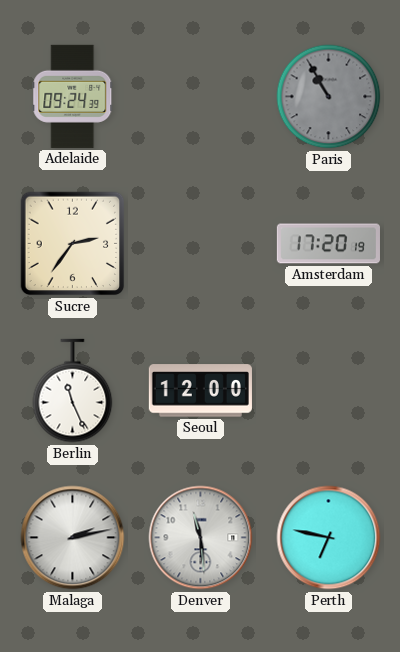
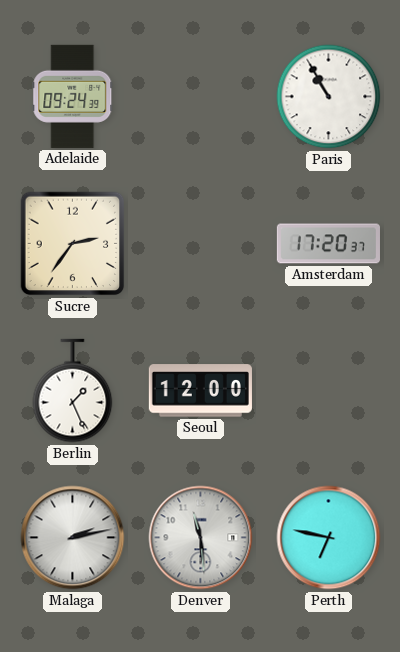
Paris dial: grey -> white (329, 97)
Amsterdam: 17:20:19 -> 17:20:37 (328, 244)
Berlin: 11:26 -> 1:26 (73, 391)
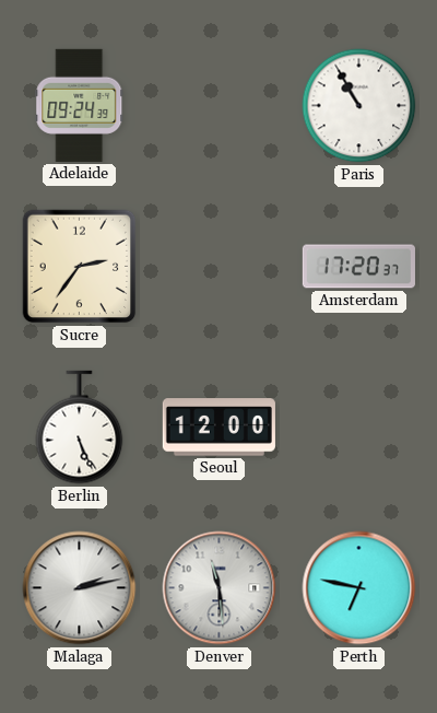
Berlin: 1:26 -> 5:26 (80, 428)
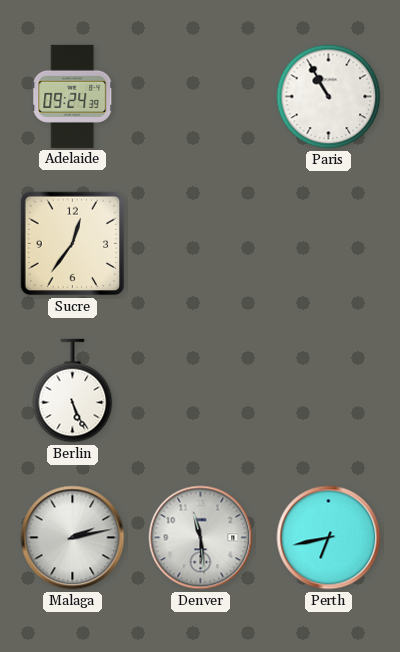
Sucre: 2:36 -> 12:36 (73, 244)
Amsterdam: 17:20 -> none (358, 267)
Seoul: 12:00 -> none (218, 428)
Perth: 6:47 -> 6:43 (329, 538)
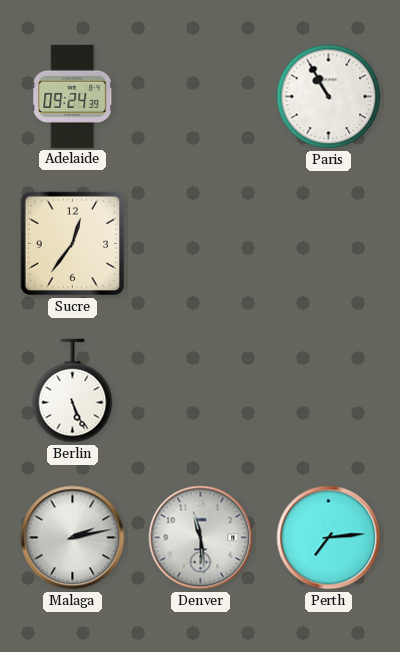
Perth: 6:43 -> 7:14 (329, 538)
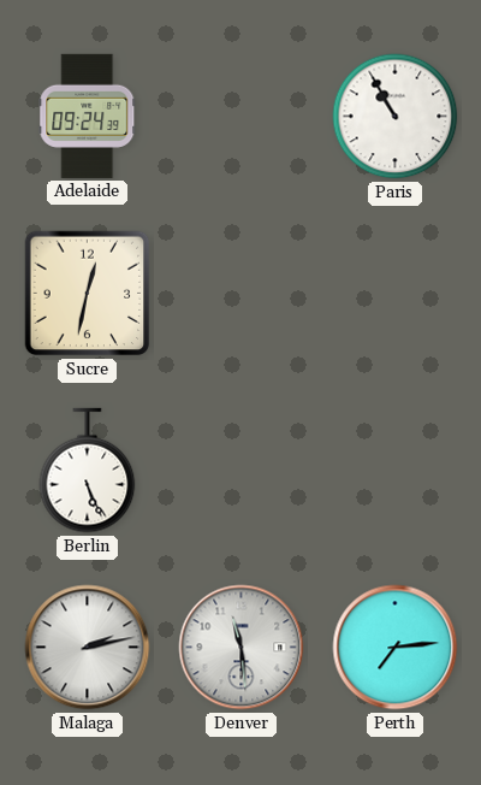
Sucre: 12:36 -> 12:32 (88, 294)
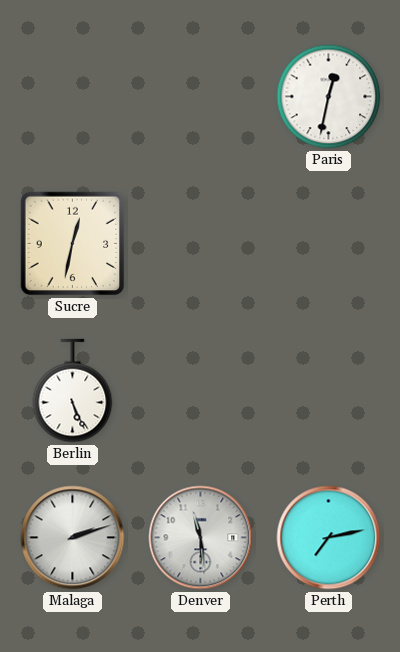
Adelaide: 09:24 -> none (88, 116)
Paris: 10:55 -> 12:32 (329, 97)
Malaga: 2:13 -> 2:12 (73, 538)
Perth: 7:14 -> 7:13 (329, 538)
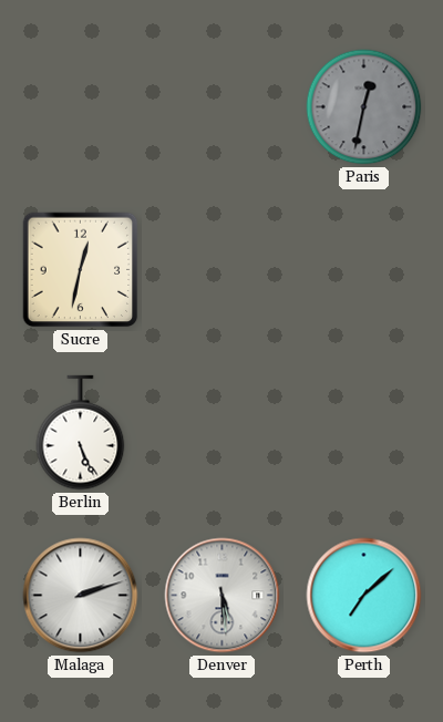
Paris dial: white -> grey (364, 107)
Denver: 11:29 -> 5:29 (223, 596)
Perth: 7:13 -> 7:08 (364, 596)
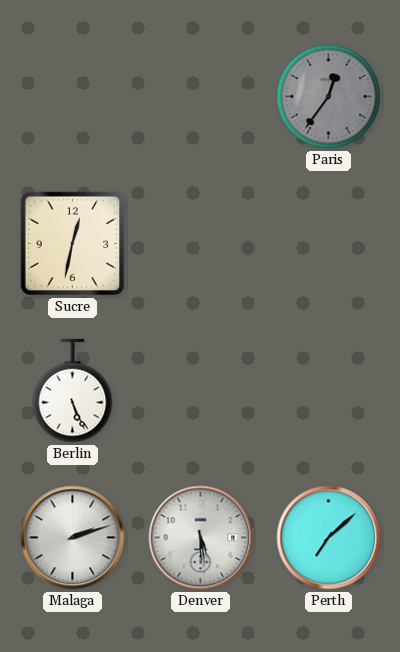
Paris: 12:32 -> 12:36 (329, 97)
